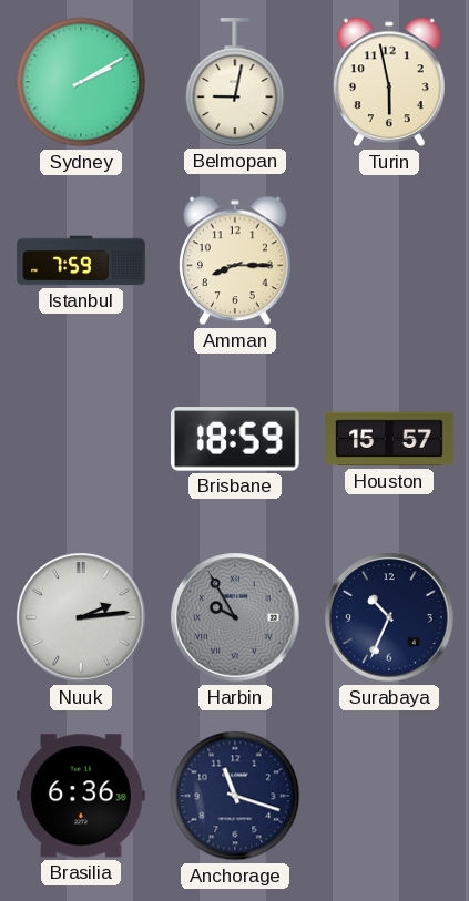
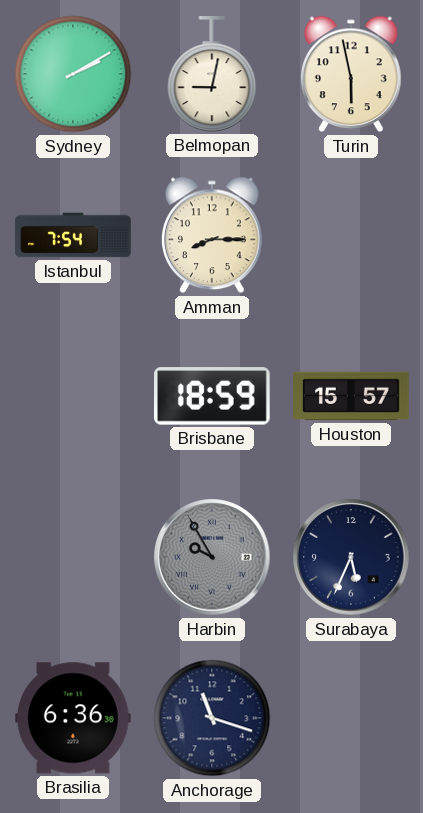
Istanbul: 7:59 -> 7:54 (73, 235)
Nuuk: 2:14 -> none (81, 617)
Surabaya: 10:34 -> 5:34 (351, 557)
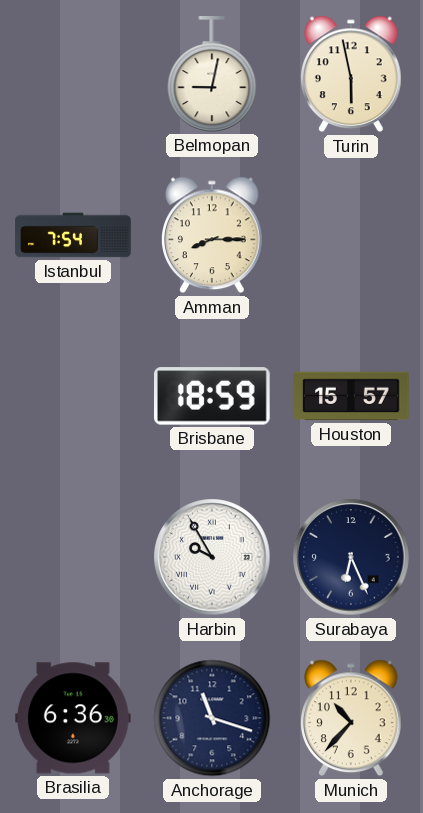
Sydney: 2:10 -> none (73, 74)
Harbin dial: grey -> white (212, 557)
Surabaya: 5:34 -> 6:26 (351, 557)
Munich: none -> 10:37 (352, 718)
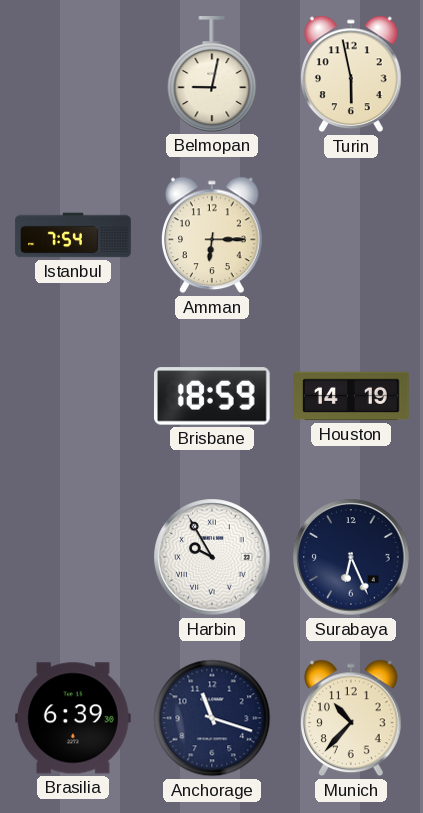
Amman: 8:15 -> 6:15 (213, 235)
Houston: 15:57 -> 14:19 (351, 396)
Brasilia: 6:36 -> 6:39 (74, 718)
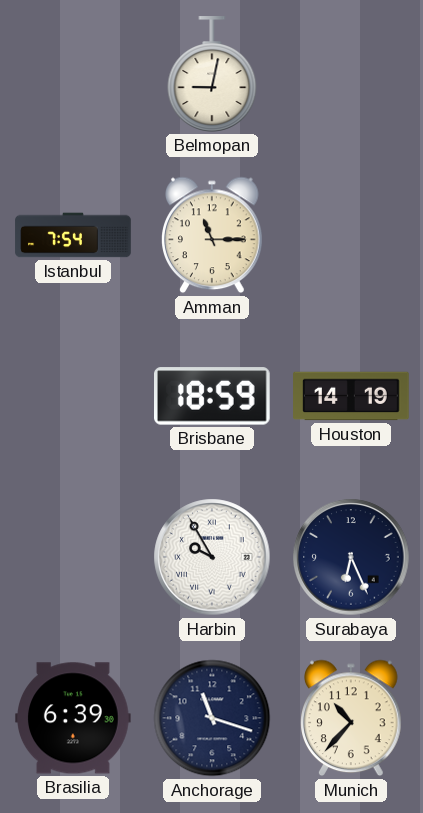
Turin: 5:58 -> none (352, 74)
Amman: 6:15 -> 11:15 (213, 235)
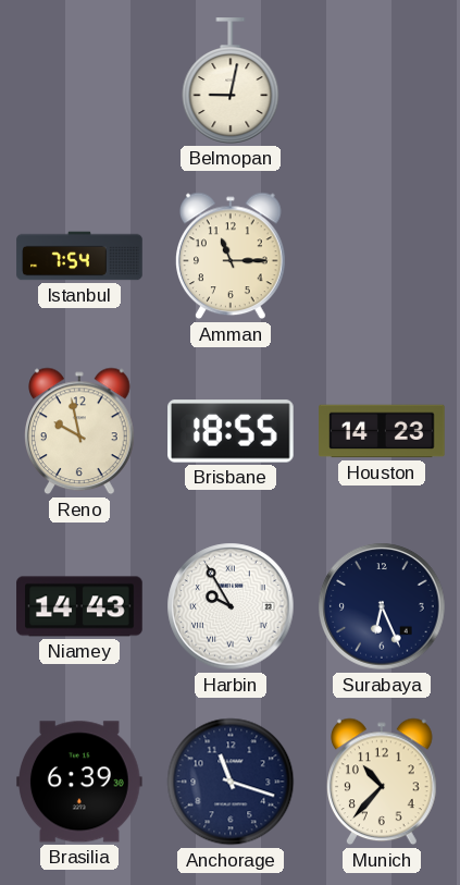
Reno: none -> 9:58 (80, 431)
Brisbane: 18:59 -> 18:55 (232, 431)
Houston: 14:19 -> 14:23 (382, 431)
Niamey: none -> 14:43 (79, 606)
